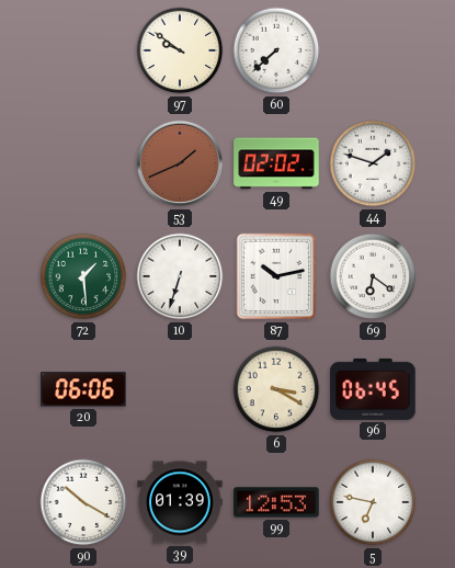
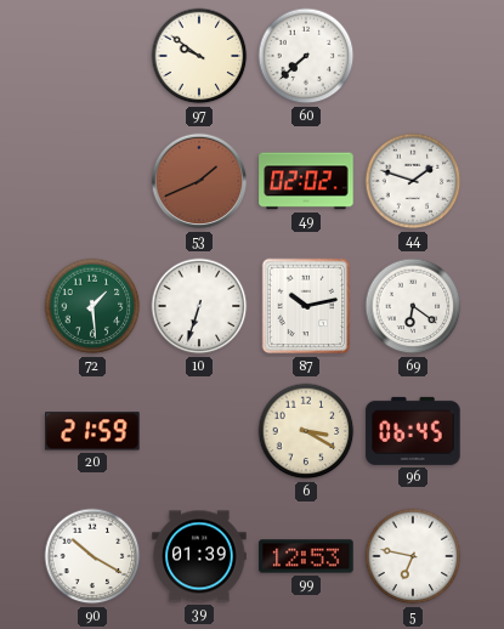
20: 06:06 -> 21:59 (92, 431)
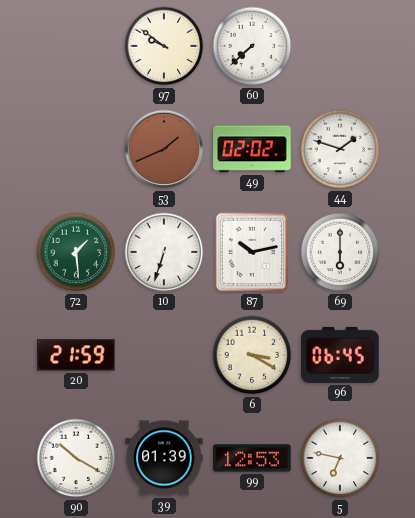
69: 6:21 -> 6:00 (340, 252)
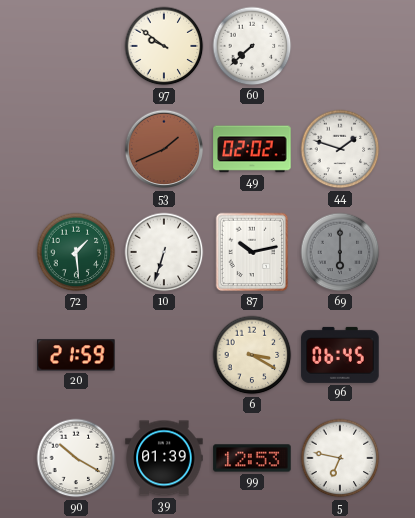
69 dial: white -> grey (340, 252)
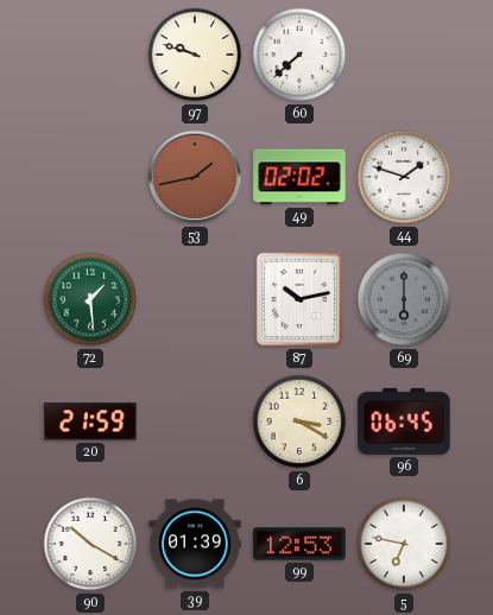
97: 9:51 -> 9:48 (195, 55)
53: 1:41 -> 1:43 (195, 177)
10: 6:33 -> none (164, 252)
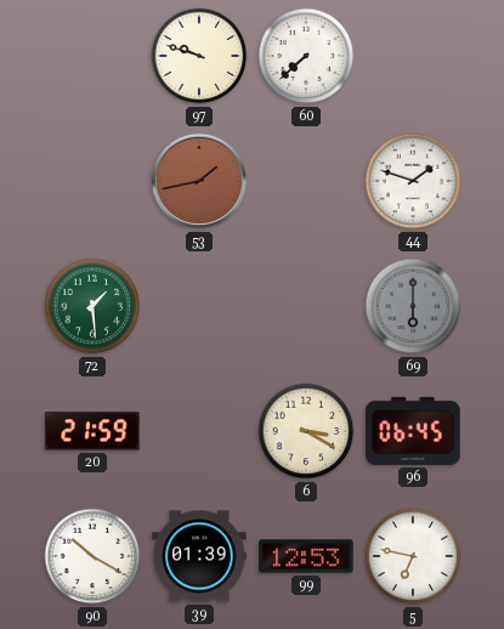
49: 02:02 -> none (299, 177)
87: 10:13 -> none (299, 299)
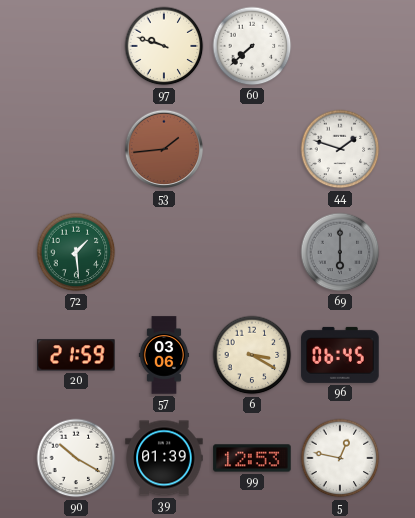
53: 1:43 -> 1:44 (164, 149)
57: none -> 03:06 (164, 355)
5: 6:47 -> 12:47 (340, 458)
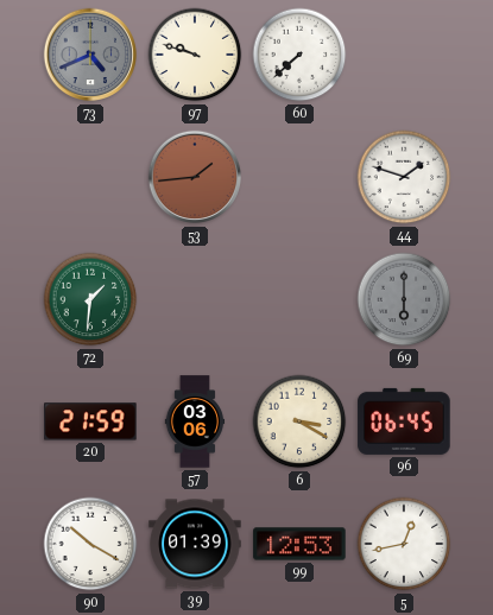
73: none -> 4:41 (90, 55)
72: 1:29 -> 1:31 (90, 299)
5: 12:47 -> 12:43 (404, 544)
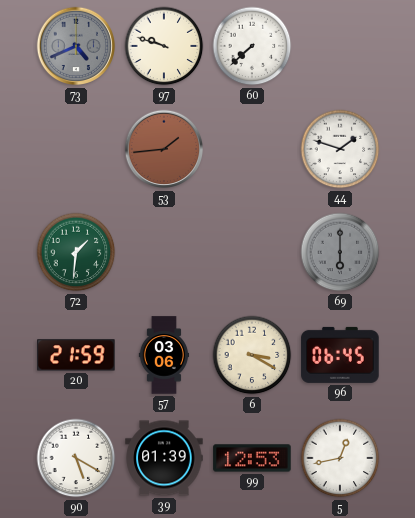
90: 10:20 -> 5:20 (76, 458)
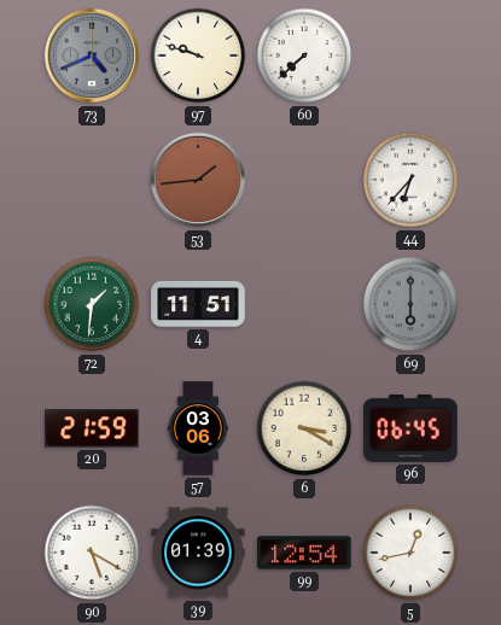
44: 1:48 -> 6:37 (410, 180)
4: none -> 11:51 (198, 304)
99: 12:53 -> 12:54 (304, 553)
